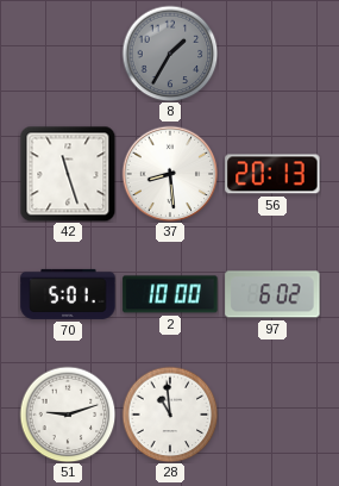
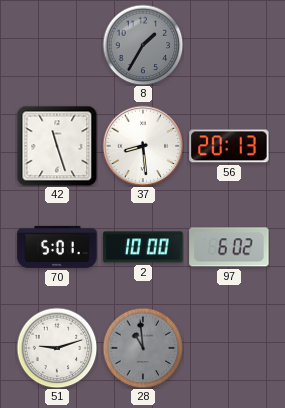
28 dial: white -> grey (143, 348)
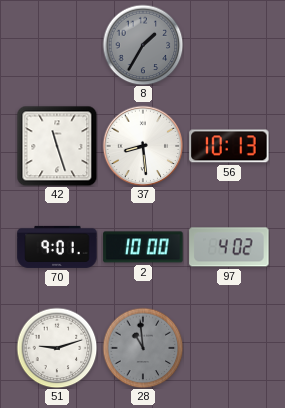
56: 20:13 -> 10:13 (229, 146)
70: 5:01 -> 9:01 (57, 247)
97: 6:02 -> 4:02 (229, 247)
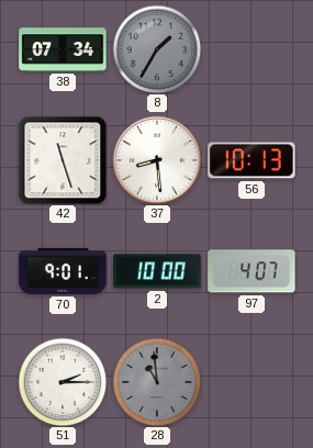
38: none -> 07:34 (63, 49)
97: 4:02 -> 4:07 (251, 271)
51: 9:12 -> 2:15 (63, 382)
